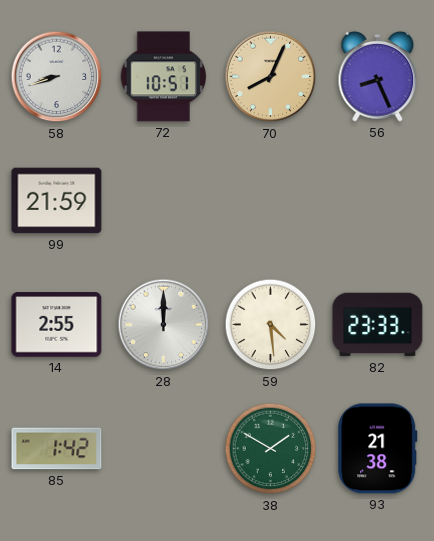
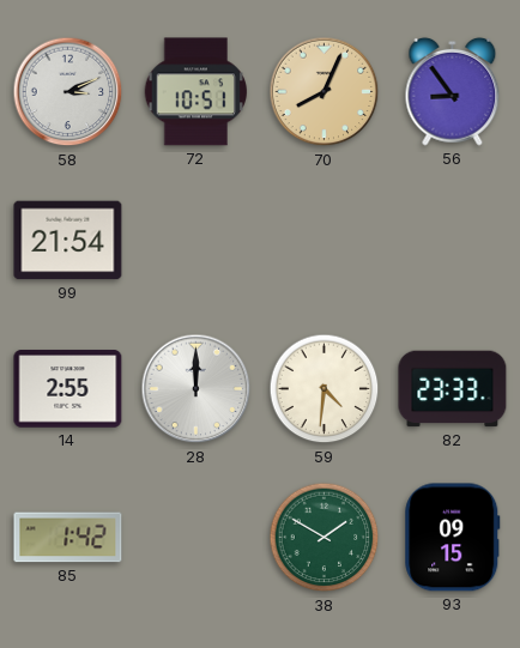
58: 8:42 -> 3:11 (68, 92)
56: 8:26 -> 8:54 (453, 91)
99: 21:59 -> 21:54 (68, 241)
59: 4:29 -> 4:31 (325, 389)
93: 21:38 -> 09:15 (453, 538)
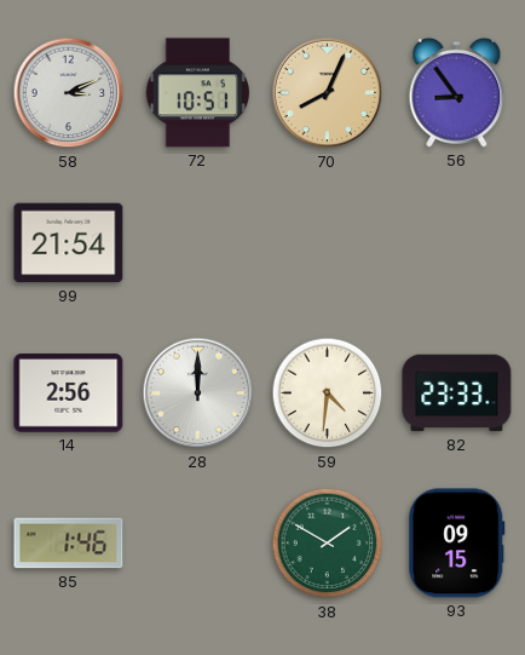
14: 2:55 -> 2:56 (69, 393)
85: 1:42 -> 1:46 (69, 544)
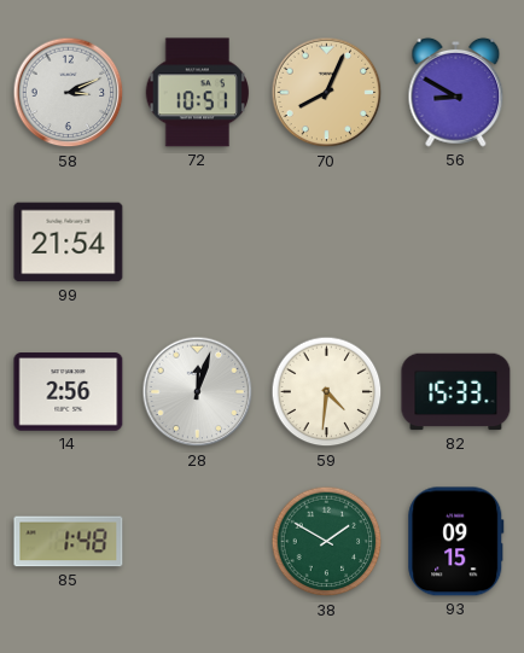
56: 8:54 -> 8:50 (456, 92)
28: 12:00 -> 12:03 (198, 392)
82: 23:33 -> 15:33 (456, 392)
85: 1:46 -> 1:48 (69, 542)
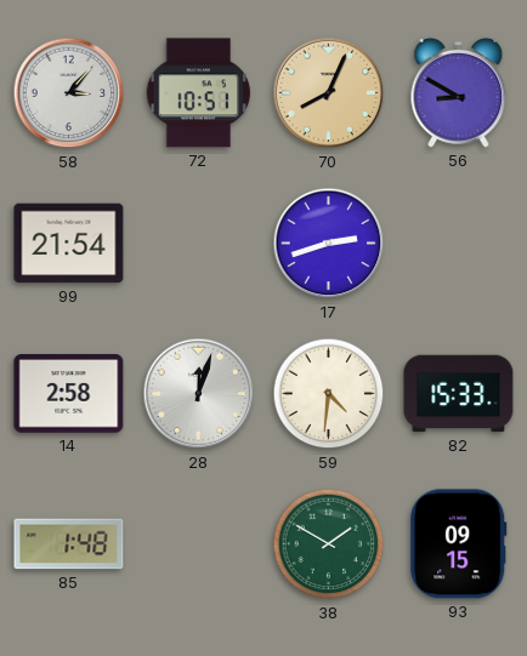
58: 3:11 -> 3:07 (69, 93)
17: none -> 2:42 (329, 244)
14: 2:56 -> 2:58 (69, 394)
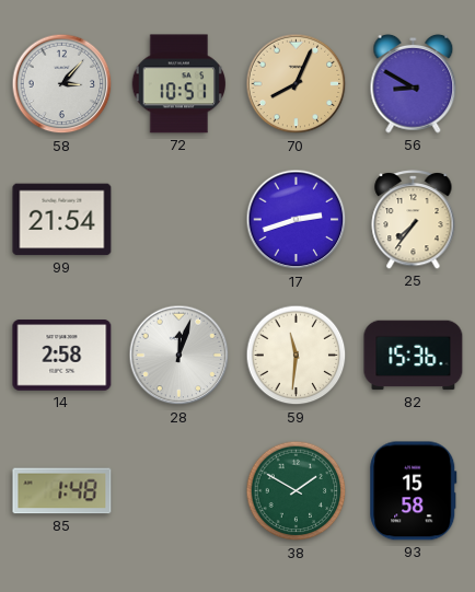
25: none -> 7:36 (414, 219)
59: 4:31 -> 11:31 (297, 356)
82: 15:33 -> 15:36 (414, 356)
93: 09:15 -> 15:58 (414, 491)
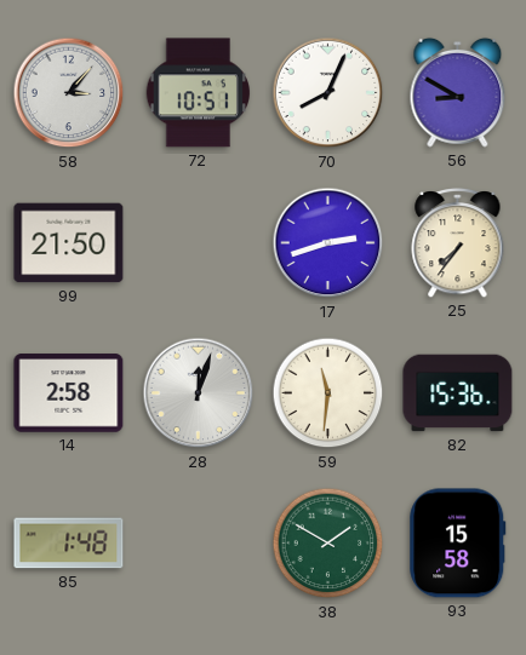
70 dial: champagne -> white (328, 93)
99: 21:54 -> 21:50 (69, 243)
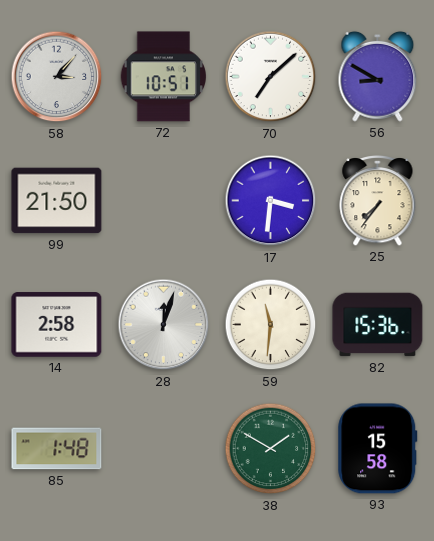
70: 8:04 -> 7:08 (271, 77)
17: 2:42 -> 3:31 (271, 201)
